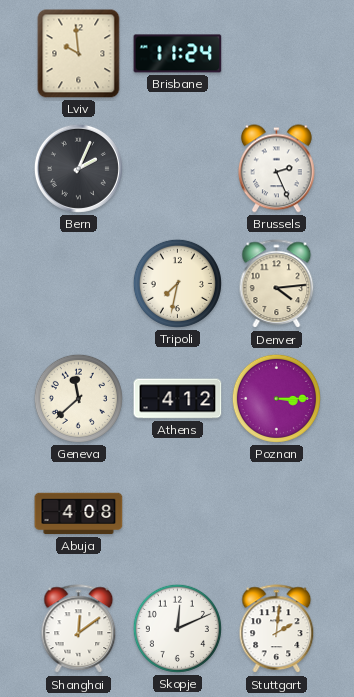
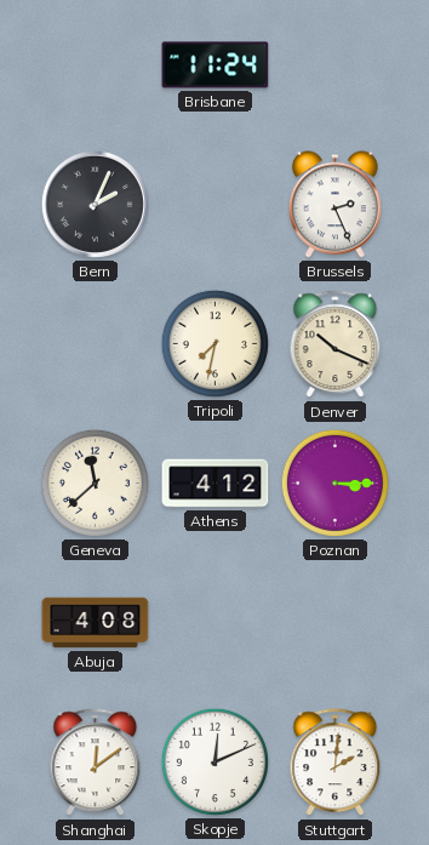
Lviv: 9:59 -> none (79, 54)
Denver: 4:14 -> 10:19 (336, 344)
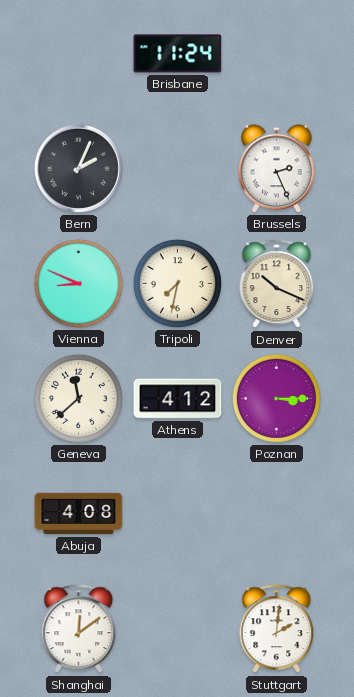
Vienna: none -> 8:49 (78, 283)
Skopje: 12:11 -> none (215, 761)
